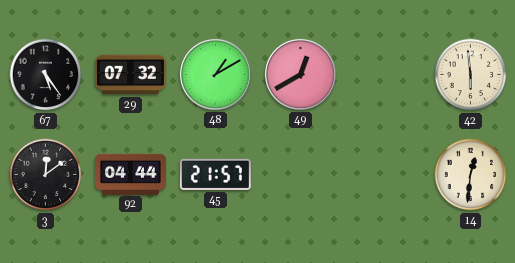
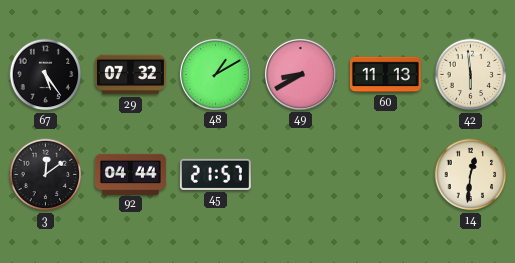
49: 12:40 -> 8:40 (300, 74)
60: none -> 11:13 (385, 75)
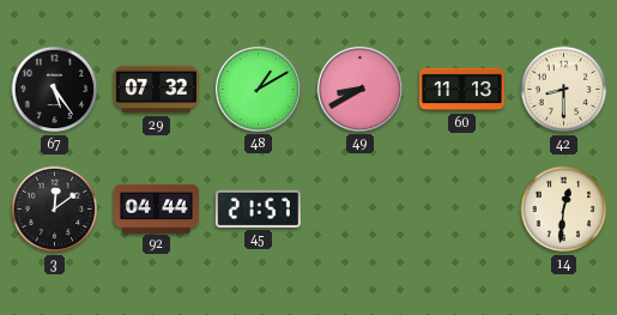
42: 5:59 -> 8:30 (564, 90)
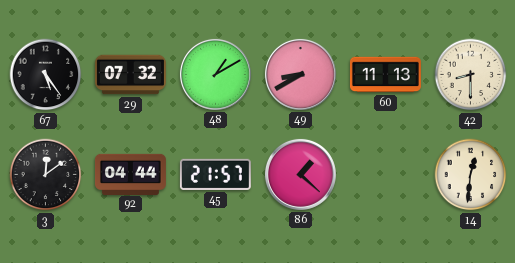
86: none -> 1:22 (300, 174)
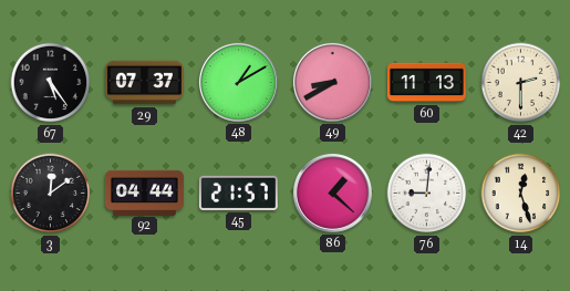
29: 07:32 -> 07:37 (144, 83)
42: 8:30 -> 2:30 (521, 83)
76: none -> 9:01 (427, 194)
14: 12:31 -> 12:27 (521, 194)
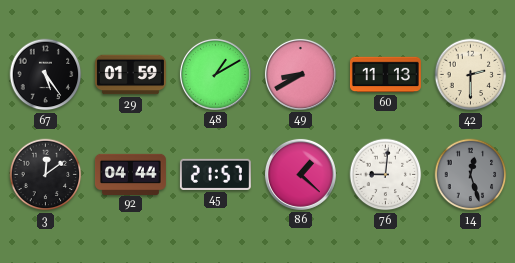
29: 07:37 -> 01:59 (130, 75)
14 dial: cream -> grey (471, 175)
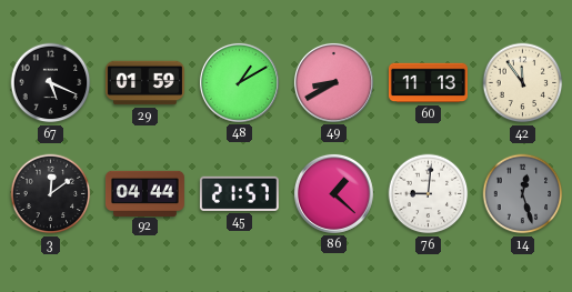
67: 5:24 -> 5:19 (51, 83)
42: 2:30 -> 11:54 (523, 83)
